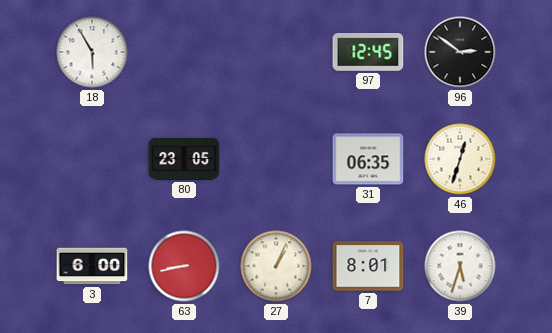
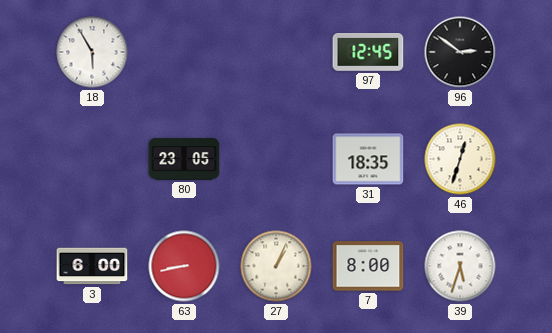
31: 06:35 -> 18:35 (368, 159)
7: 8:01 -> 8:00 (368, 266)
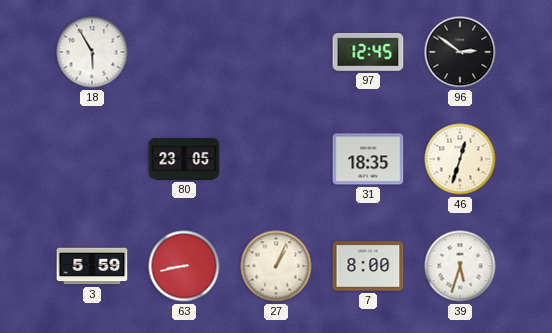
3: 6:00 -> 5:59 (92, 266)
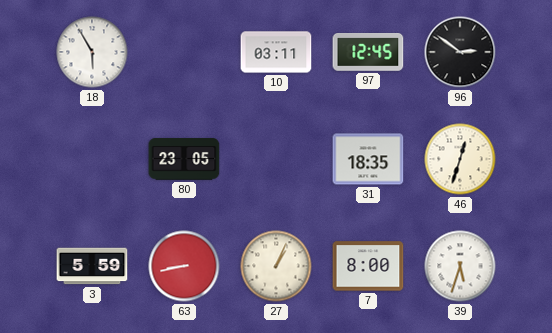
10: none -> 03:11 (276, 52)
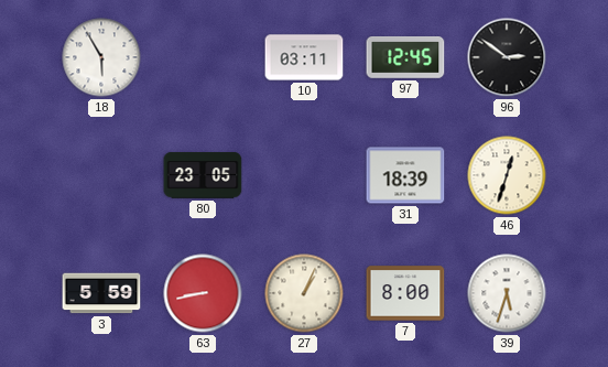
31: 18:35 -> 18:39 (405, 175)
